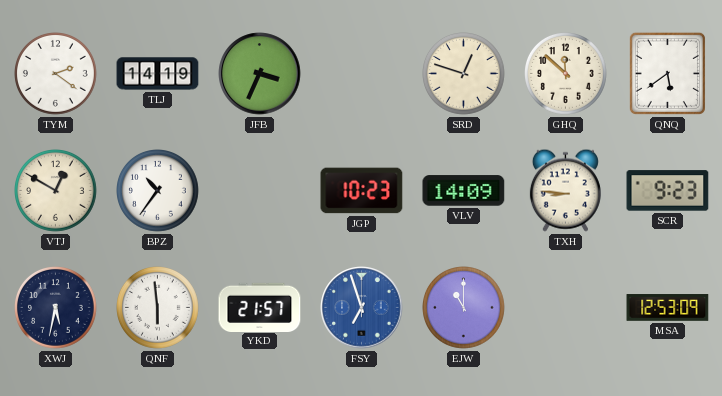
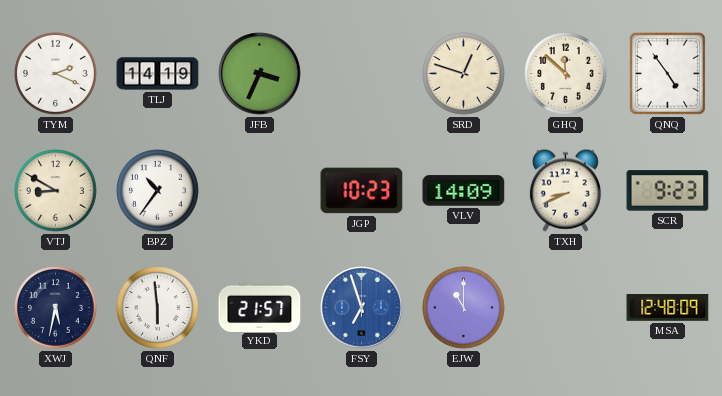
TYM: 2:21 -> 2:19 (56, 74)
QNQ: 5:39 -> 4:54 (667, 73)
VTJ: 12:50 -> 8:50 (56, 191)
TXH: 8:46 -> 8:41 (565, 190)
MSA: 12:53 -> 12:48 (668, 308)
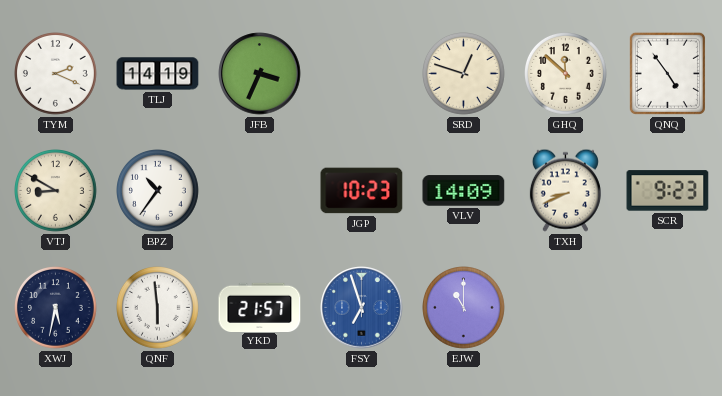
MSA: 12:48 -> none (668, 308)
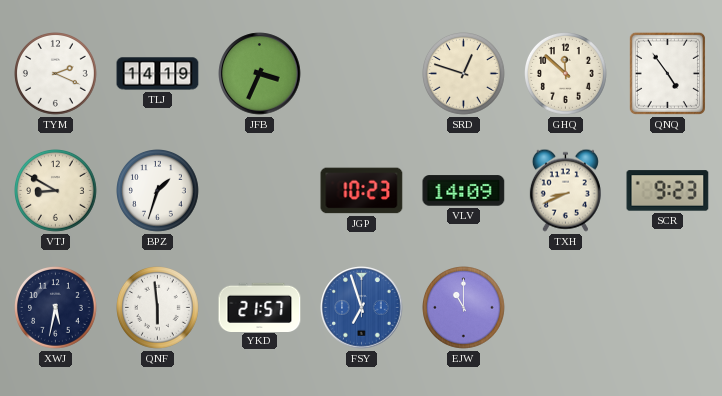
BPZ: 10:36 -> 1:33 (158, 191)
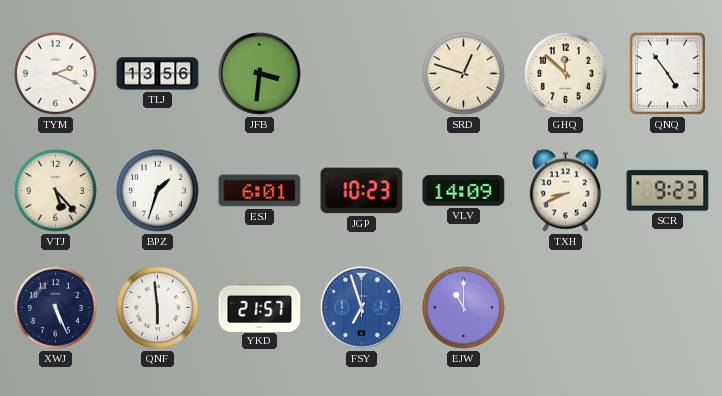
TLJ: 14:19 -> 13:56 (158, 74)
JFB: 3:34 -> 3:31 (260, 74)
VTJ: 8:50 -> 5:23 (56, 191)
ESJ: none -> 6:01 (260, 191)
XWJ: 5:32 -> 5:26 (56, 308)
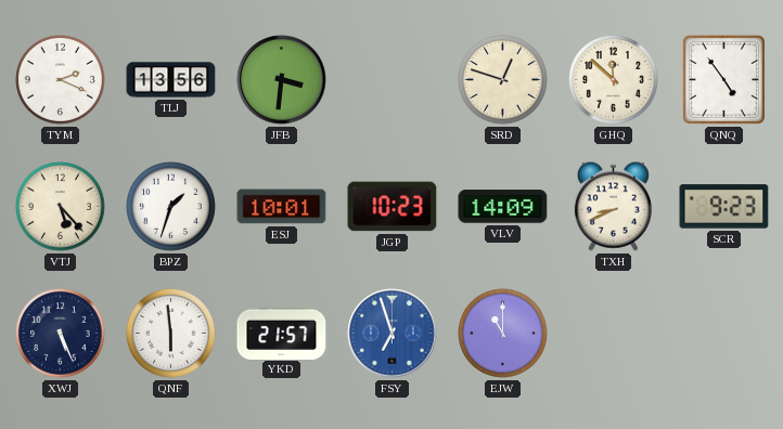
ESJ: 6:01 -> 10:01 (282, 207)
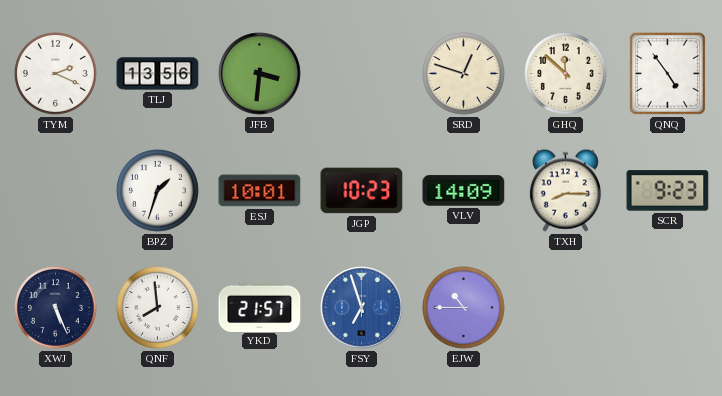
VTJ: 5:23 -> none (61, 207)
TXH: 8:41 -> 8:15 (565, 190)
QNF: 5:59 -> 7:59 (158, 308)
EJW: 11:00 -> 10:45 (464, 308)
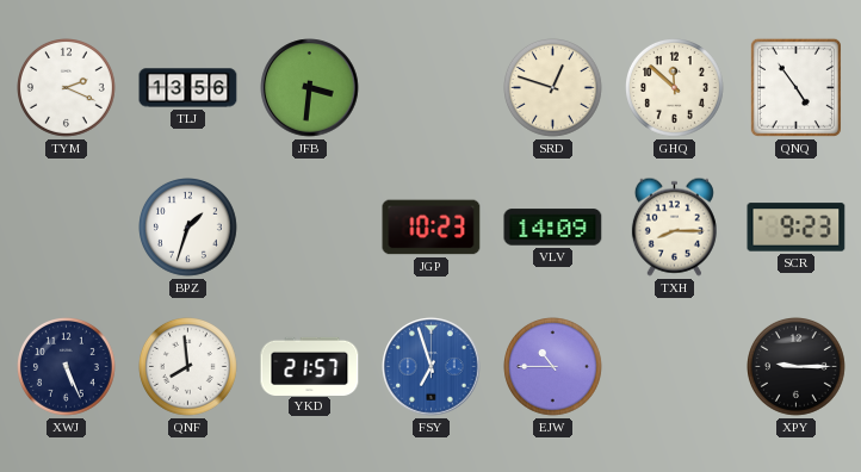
ESJ: 10:01 -> none (260, 191)
XPY: none -> 9:15 (797, 367)
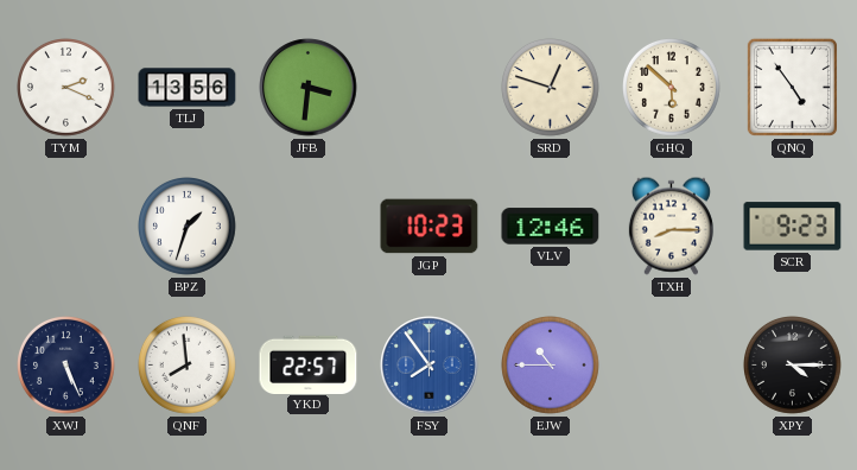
GHQ: 11:52 -> 5:52 (672, 88)
VLV: 14:09 -> 12:46 (551, 227)
YKD: 21:57 -> 22:57 (309, 364)
FSY: 6:57 -> 7:54 (430, 366)
XPY: 9:15 -> 4:15 (793, 366)
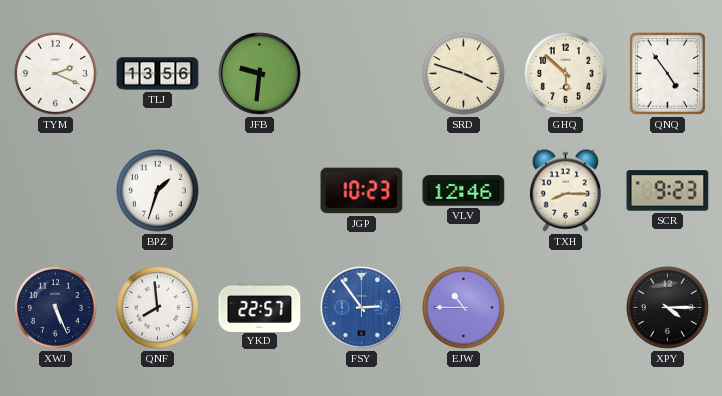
JFB: 3:31 -> 9:31 (260, 74)
SRD: 12:48 -> 3:48 (464, 74)
FSY: 7:54 -> 2:54 (362, 308)
